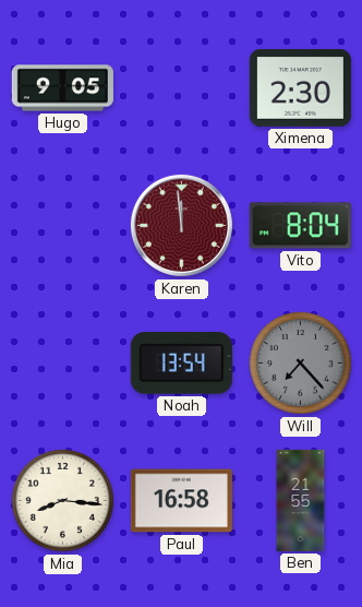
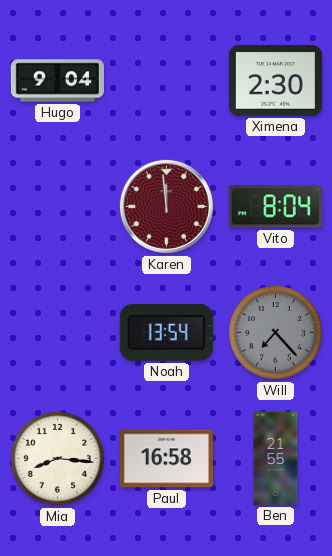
Hugo: 9:05 -> 9:04 (57, 81)
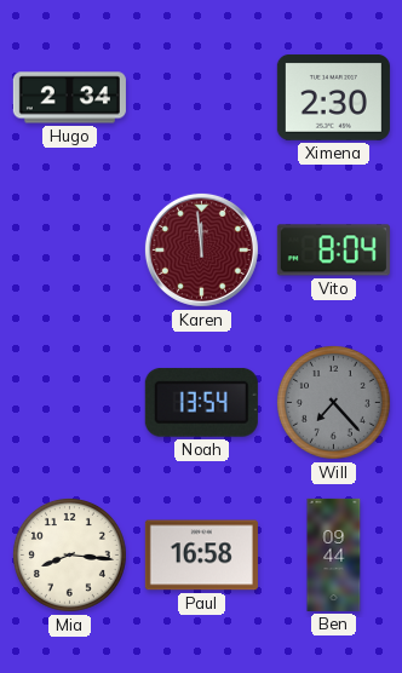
Hugo: 9:04 -> 2:34 (69, 98)
Ben: 21:55 -> 09:44 (334, 554)
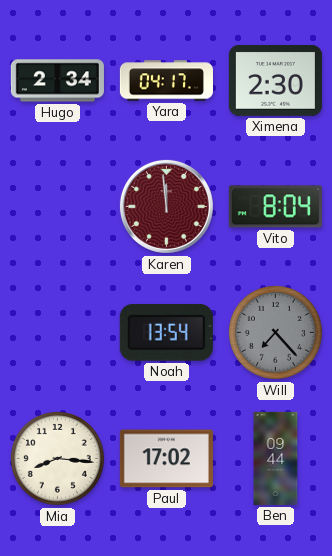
Yara: none -> 04:17 (166, 81)
Paul: 16:58 -> 17:02 (166, 459)
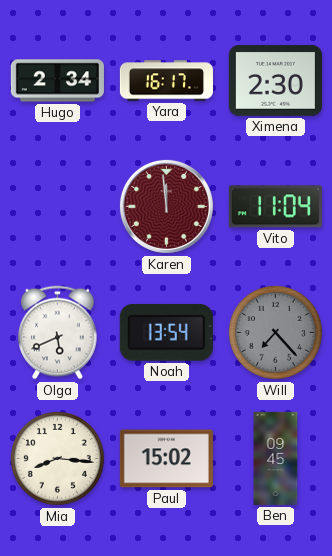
Yara: 04:17 -> 16:17 (166, 81)
Vito: 8:04 -> 11:04 (275, 207)
Olga: none -> 5:41 (58, 333)
Paul: 17:02 -> 15:02 (166, 459)
Ben: 09:44 -> 09:45 (276, 458)
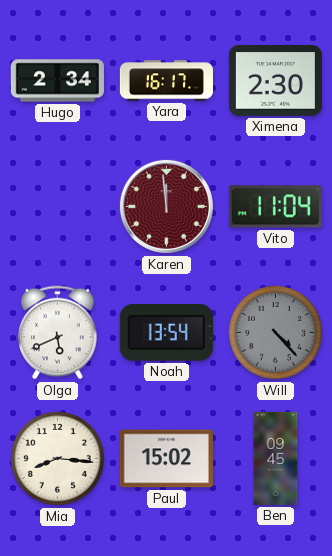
Will: 7:23 -> 4:23 (275, 332)
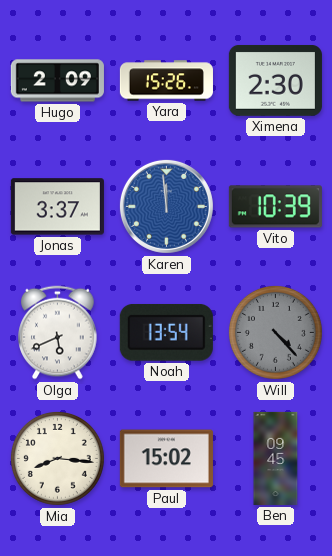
Hugo: 2:34 -> 2:09 (57, 81)
Yara: 16:17 -> 15:26 (166, 81)
Jonas: none -> 3:37 (57, 207)
Karen dial: burgundy -> blue (166, 206)
Vito: 11:04 -> 10:39 (275, 207)
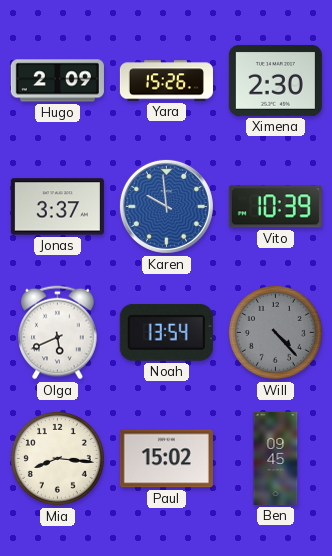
Karen: 11:59 -> 9:59 (166, 206)
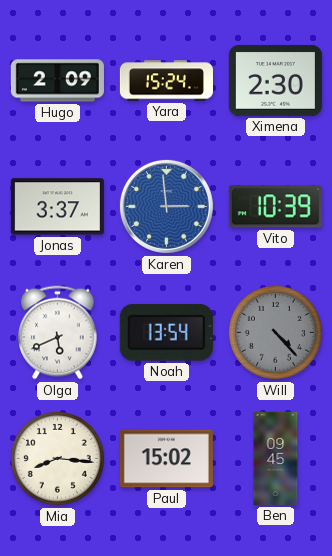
Yara: 15:26 -> 15:24 (166, 81)
Karen: 9:59 -> 2:59 (166, 206)
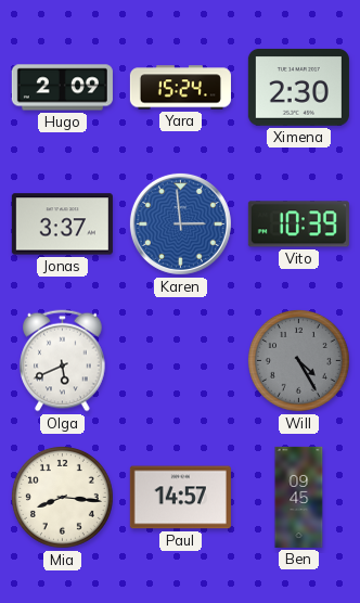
Noah: 13:54 -> none (166, 332)
Will: 4:23 -> 4:25 (298, 360)
Paul: 15:02 -> 14:57 (180, 498)
